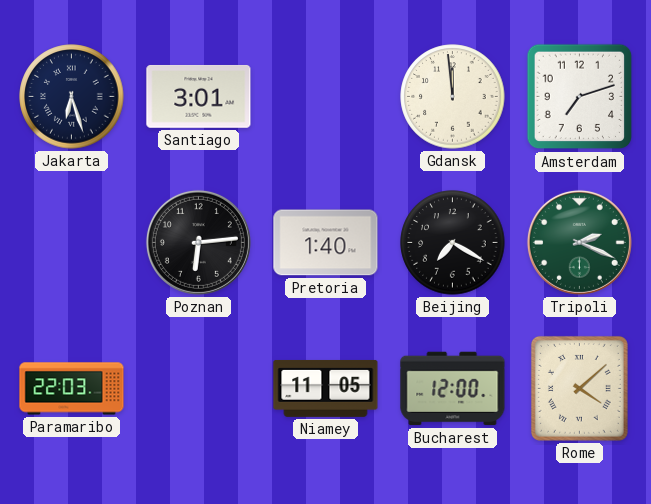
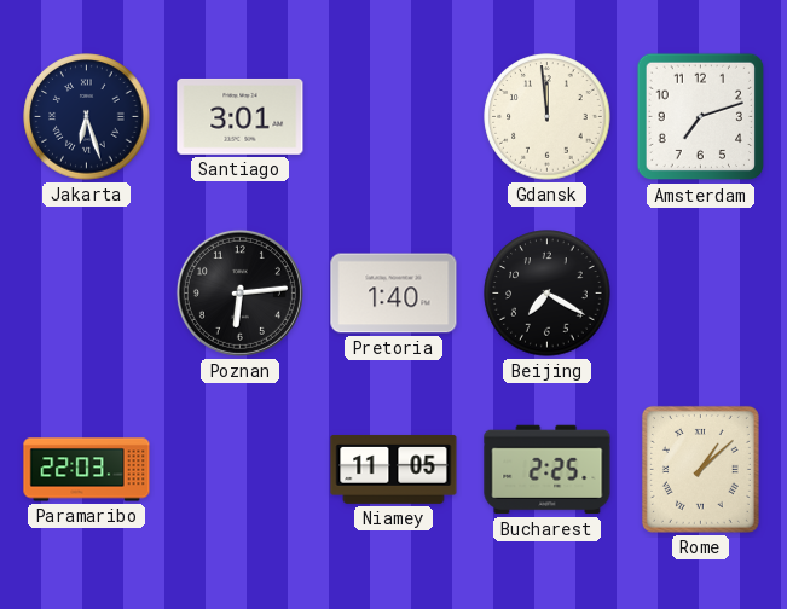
Tripoli: 2:19 -> none (579, 242)
Bucharest: 12:00 -> 2:25 (548, 470)
Rome: 4:08 -> 1:08 (700, 469)
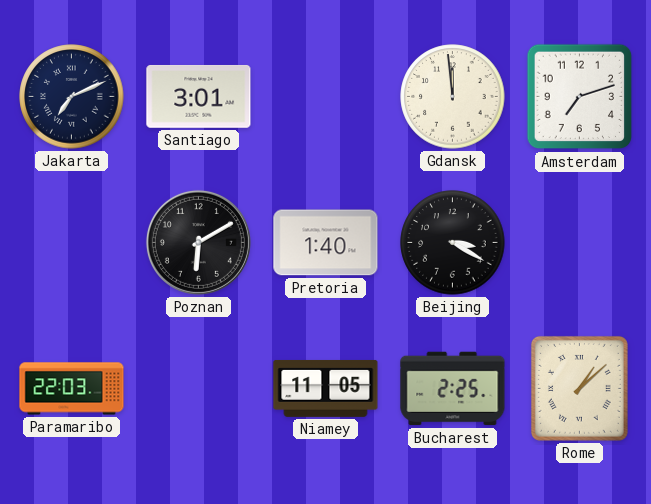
Jakarta: 6:27 -> 7:11 (72, 97)
Poznan: 6:14 -> 6:10 (198, 242)
Beijing: 7:20 -> 3:20 (453, 243)
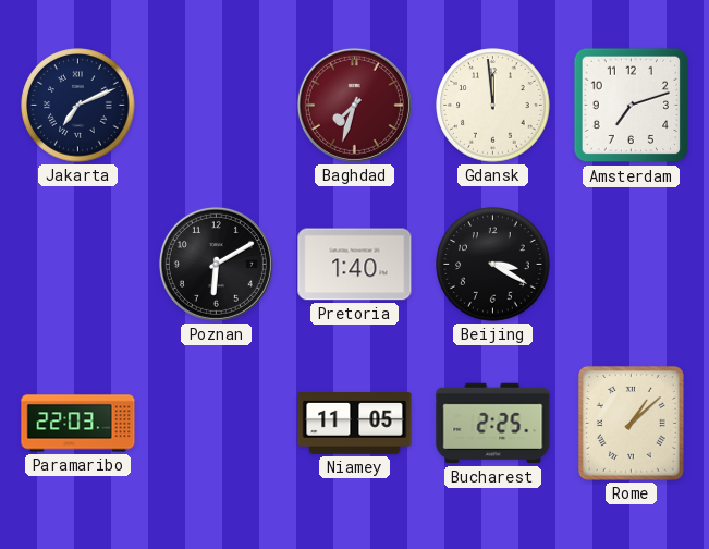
Santiago: 3:01 -> none (199, 96)
Baghdad: none -> 7:33 (354, 105)
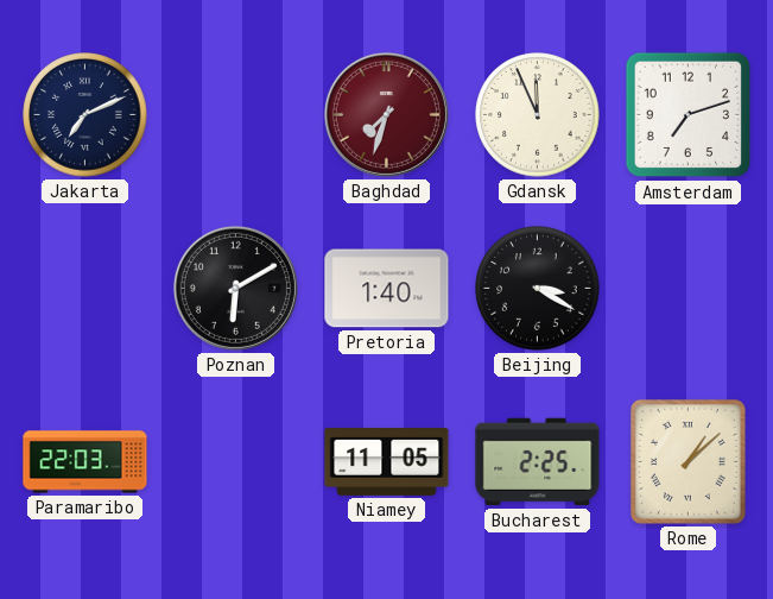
Gdansk: 11:59 -> 11:56 (538, 115)
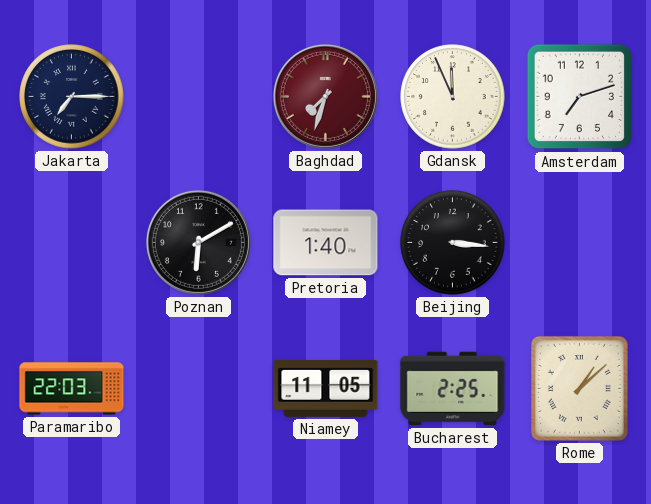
Jakarta: 7:11 -> 7:15 (72, 97)
Beijing: 3:20 -> 3:16 (453, 243)
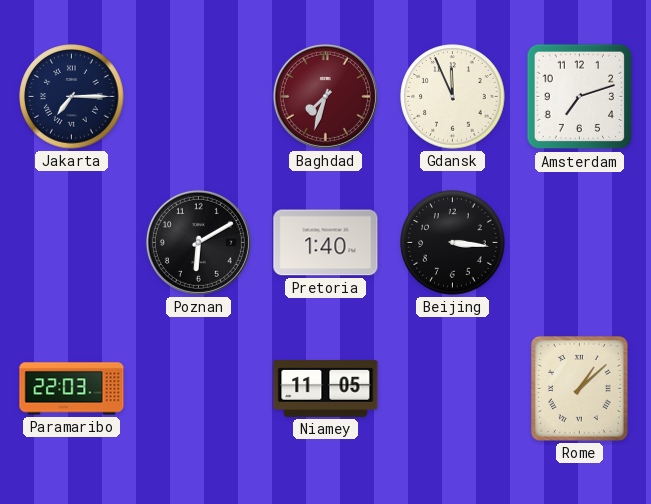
Bucharest: 2:25 -> none (453, 389)
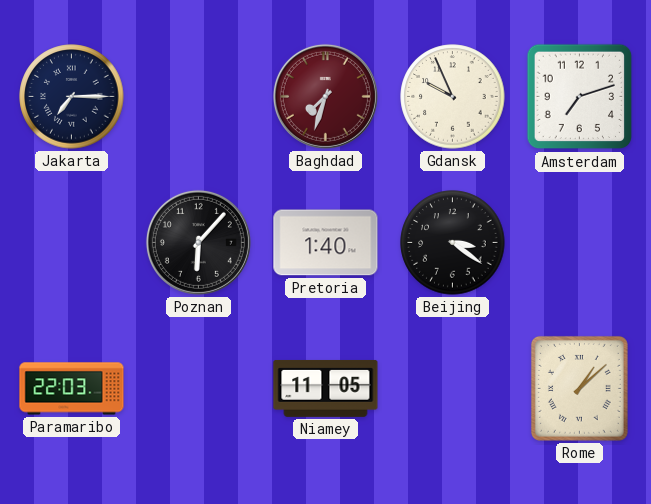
Gdansk: 11:56 -> 9:56 (453, 97)
Poznan: 6:10 -> 6:07 (198, 242)
Beijing: 3:16 -> 3:21 (453, 243)
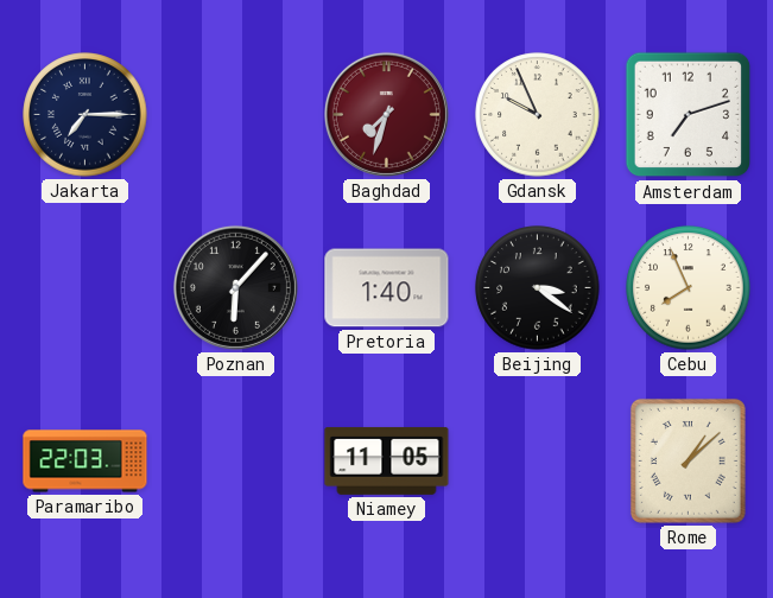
Cebu: none -> 7:56 (689, 288)
